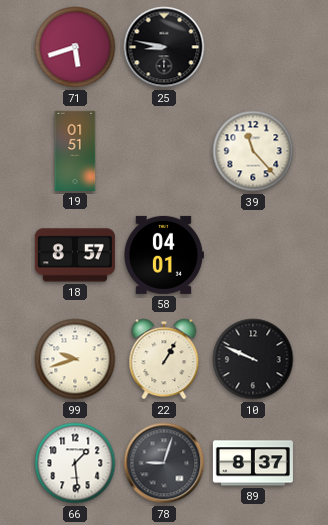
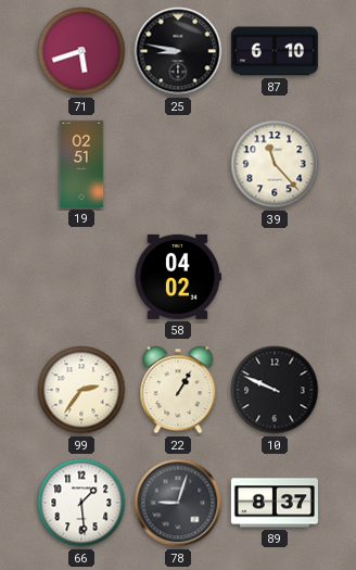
87: none -> 6:10 (275, 51)
19: 01:51 -> 02:51 (81, 164)
18: 8:57 -> none (75, 255)
58: 04:01 -> 04:02 (177, 277)
99: 9:42 -> 2:36 (81, 390)
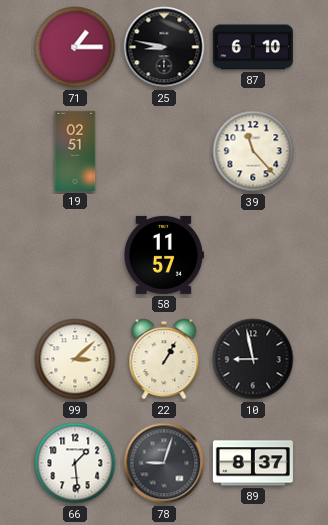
71: 5:42 -> 1:15 (75, 47)
58: 04:02 -> 11:57 (163, 255)
99: 2:36 -> 3:08 (75, 359)
10: 9:49 -> 8:58 (253, 359)
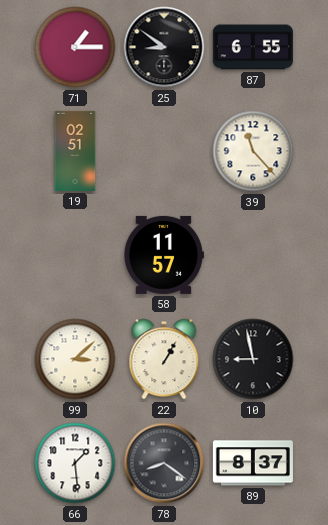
25: 8:47 -> 8:51 (164, 47)
87: 6:10 -> 6:55 (253, 47)
78: 9:03 -> 8:21 (164, 463)
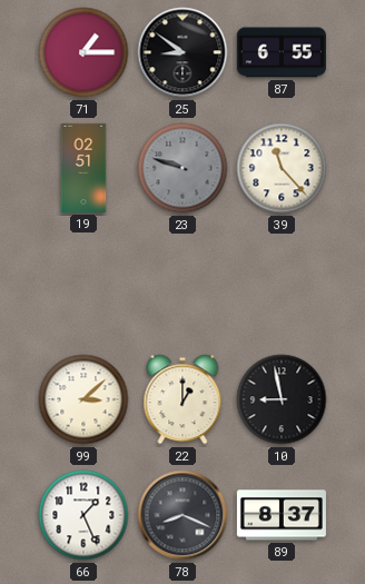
23: none -> 9:48 (182, 168)
58: 11:57 -> none (163, 255)
22: 1:05 -> 1:00 (182, 399)
66: 1:29 -> 1:26 (83, 515)
78: 8:21 -> 8:19 (182, 515)
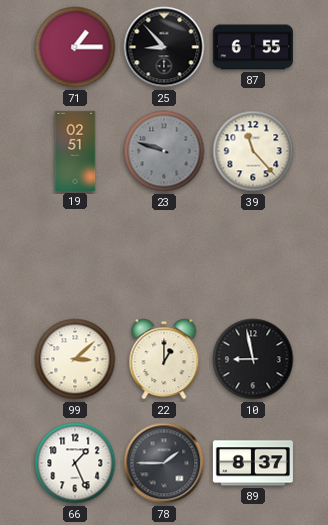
25: 8:51 -> 8:53 (164, 47)
78: 8:19 -> 1:45 (164, 463)
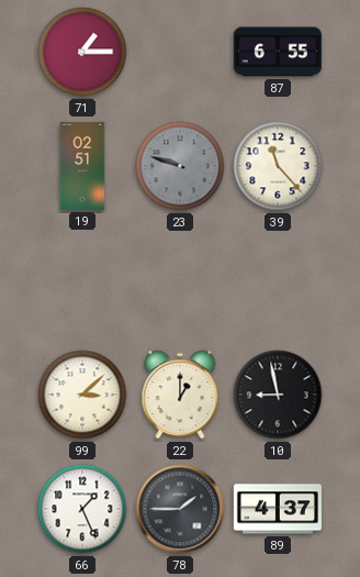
25: 8:53 -> none (164, 47)
89: 8:37 -> 4:37 (278, 509)
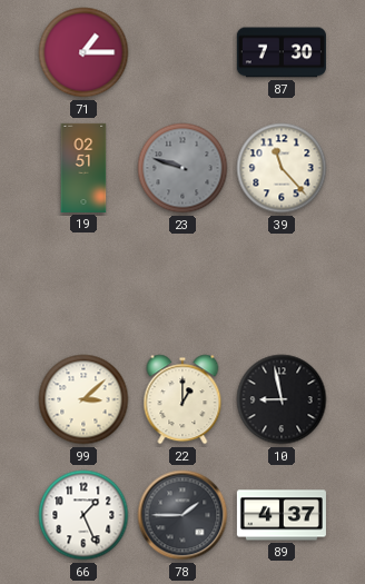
87: 6:55 -> 7:30 (282, 52)
